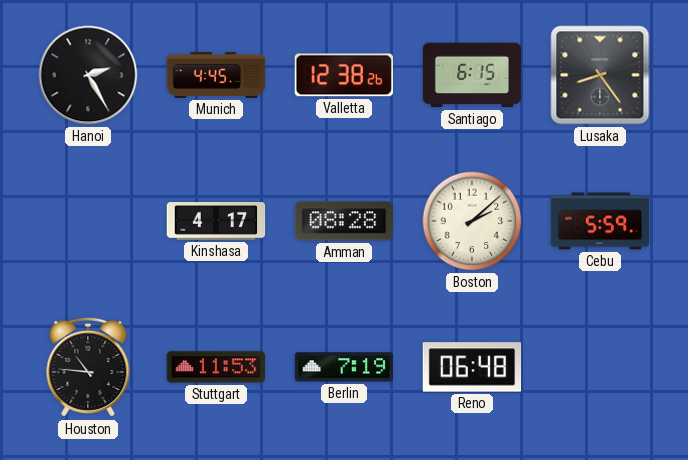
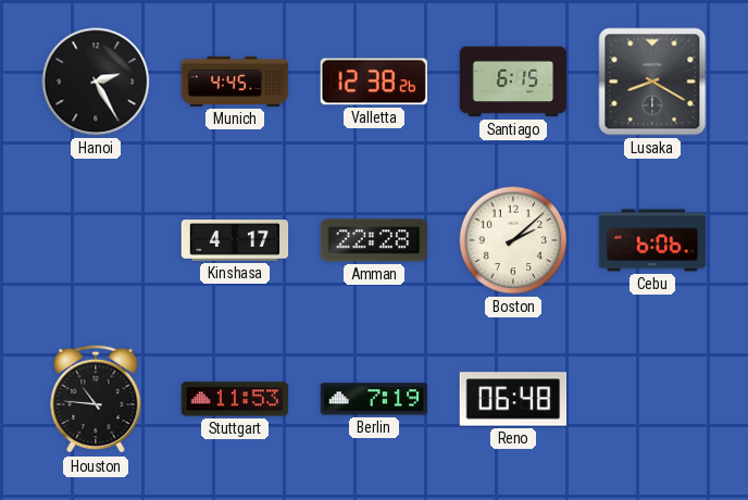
Lusaka: 8:24 -> 8:20 (652, 82)
Amman: 08:28 -> 22:28 (374, 240)
Cebu: 5:59 -> 6:06 (652, 240)
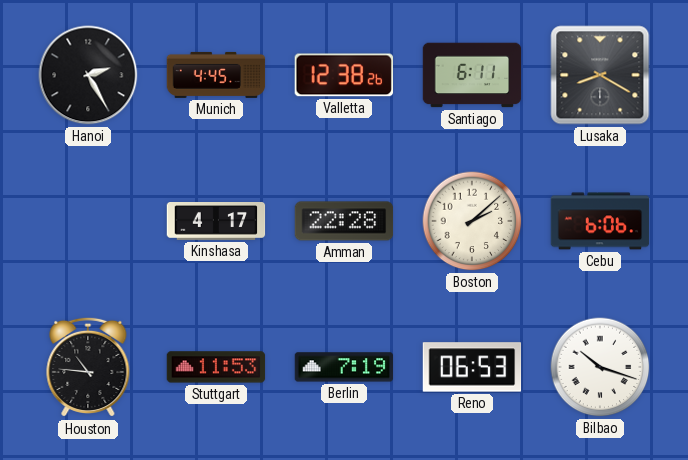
Santiago: 6:15 -> 6:11 (472, 75)
Reno: 06:48 -> 06:53 (472, 367)
Bilbao: none -> 10:18 (600, 367)
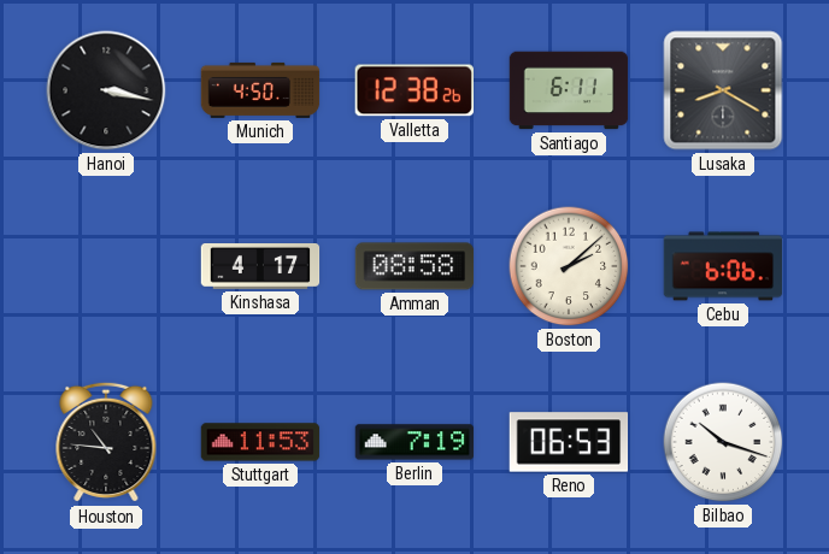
Hanoi: 2:25 -> 3:17 (106, 90)
Munich: 4:45 -> 4:50 (260, 90)
Amman: 22:28 -> 08:58 (414, 266)
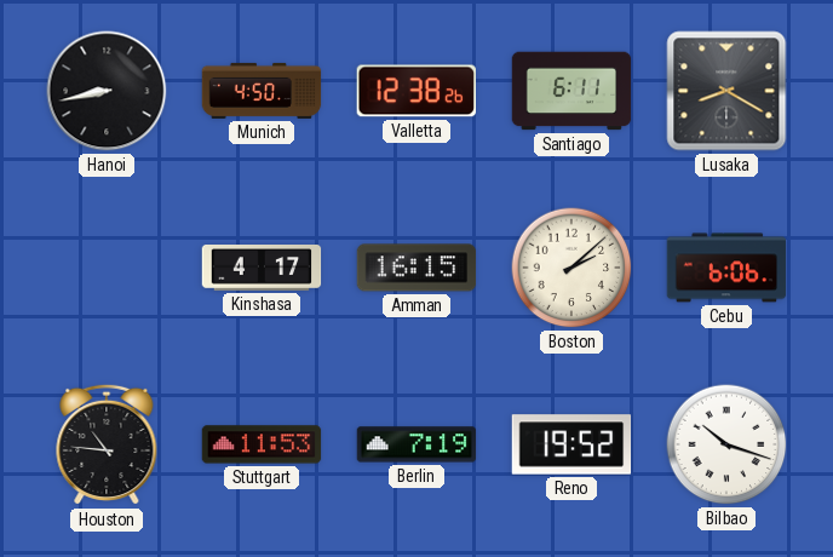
Hanoi: 3:17 -> 8:43 (107, 91)
Amman: 08:58 -> 16:15 (416, 268)
Reno: 06:53 -> 19:52 (571, 444)
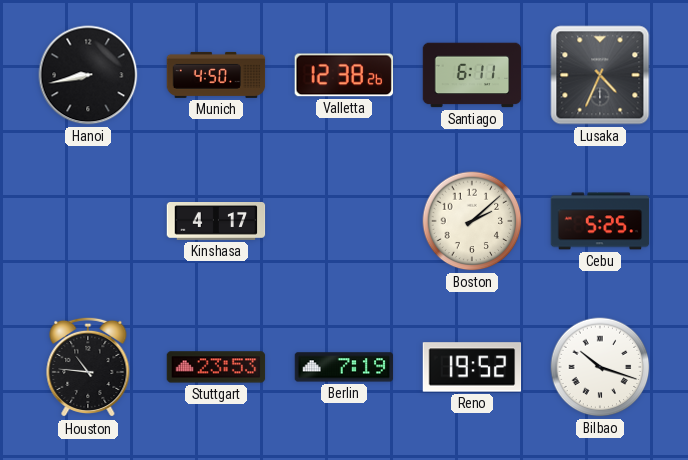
Lusaka: 8:20 -> 4:34 (600, 75)
Amman: 16:15 -> none (416, 268)
Cebu: 6:06 -> 5:25 (600, 221)
Stuttgart: 11:53 -> 23:53 (216, 367)
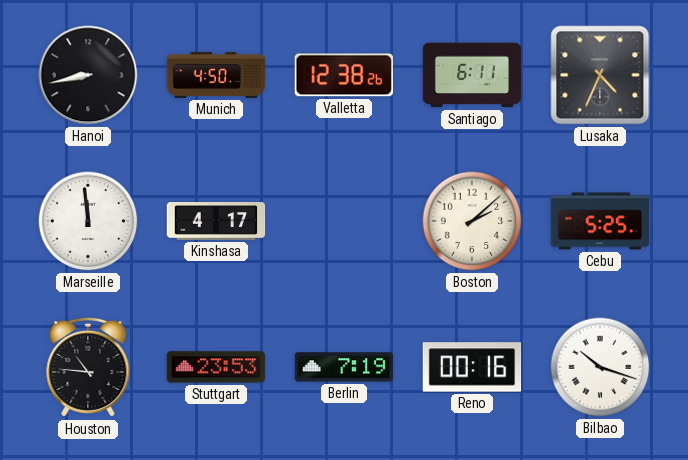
Marseille: none -> 11:59 (88, 221)
Reno: 19:52 -> 00:16 (472, 367)
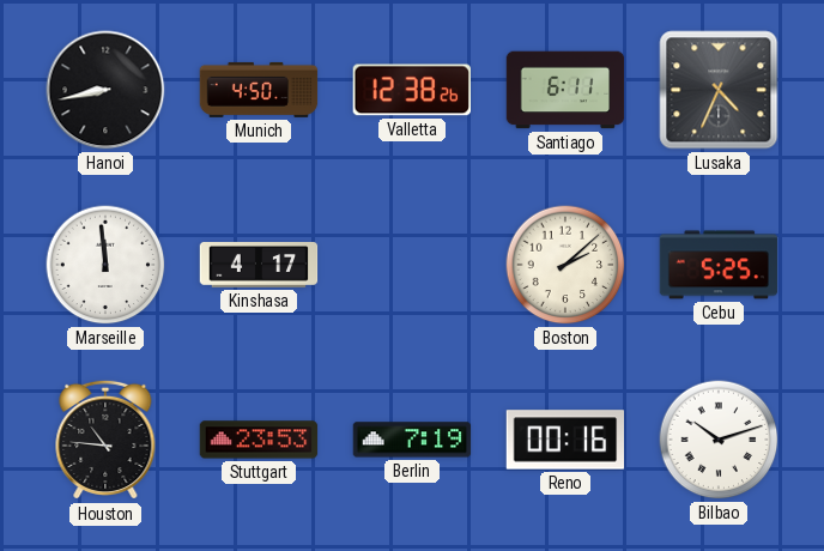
Bilbao: 10:18 -> 10:12 (719, 440)
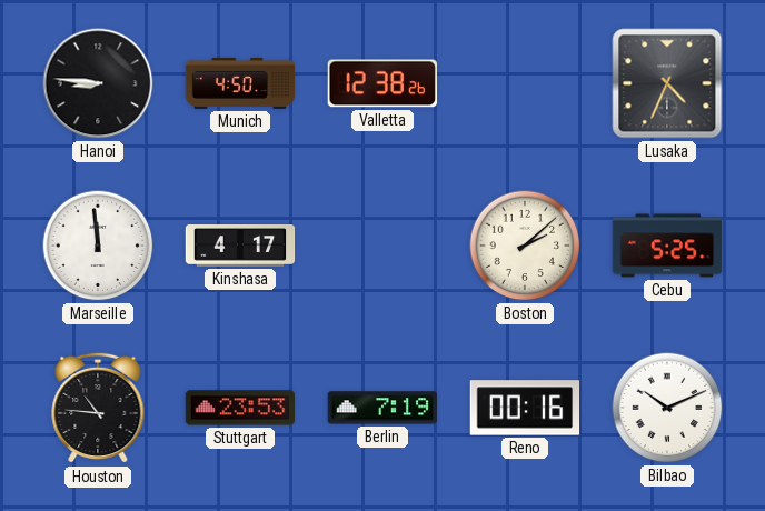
Hanoi: 8:43 -> 8:46 (98, 83)
Santiago: 6:11 -> none (565, 90)
Bilbao: 10:12 -> 10:11 (667, 408)
